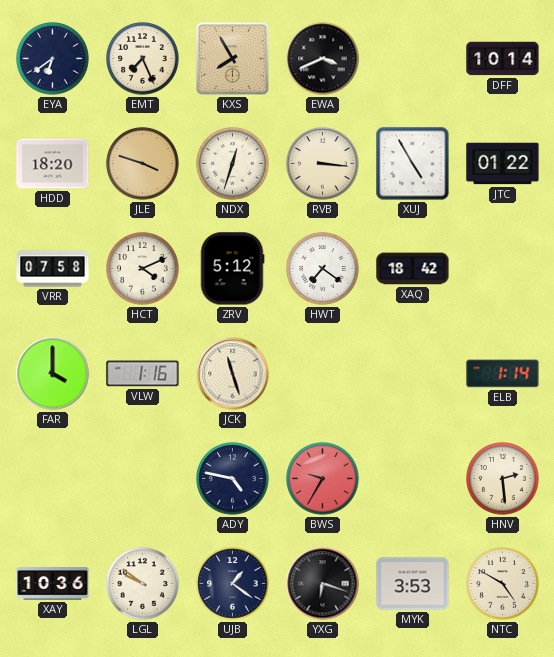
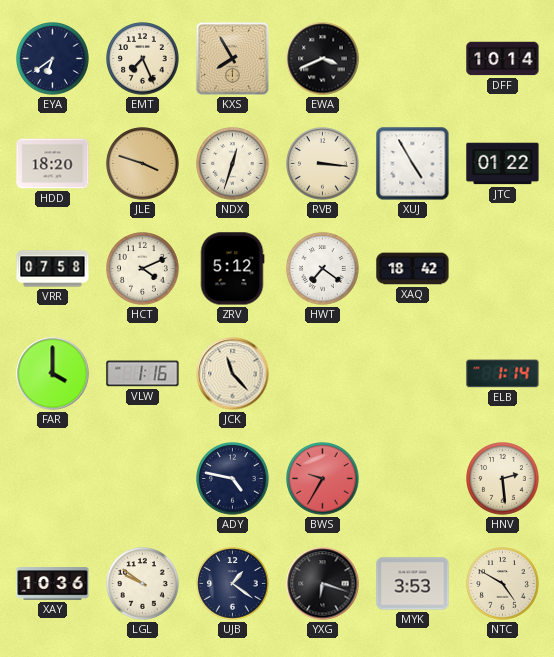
JCK: 11:27 -> 11:23 (233, 374)
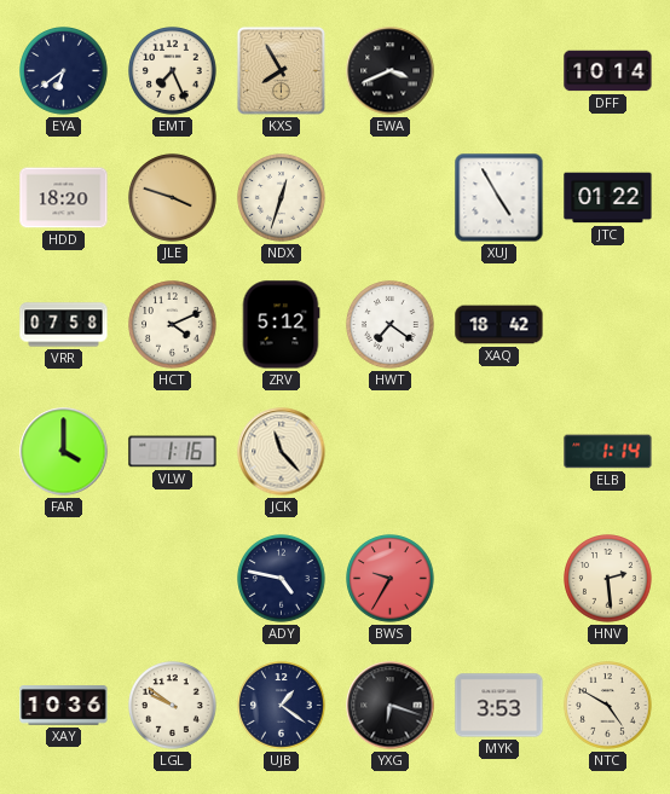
RVB: 3:16 -> none (323, 164)
